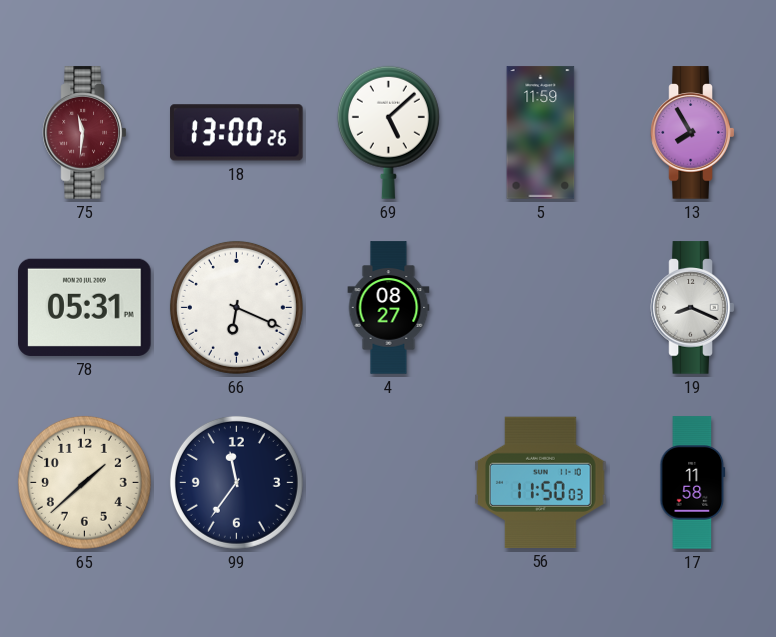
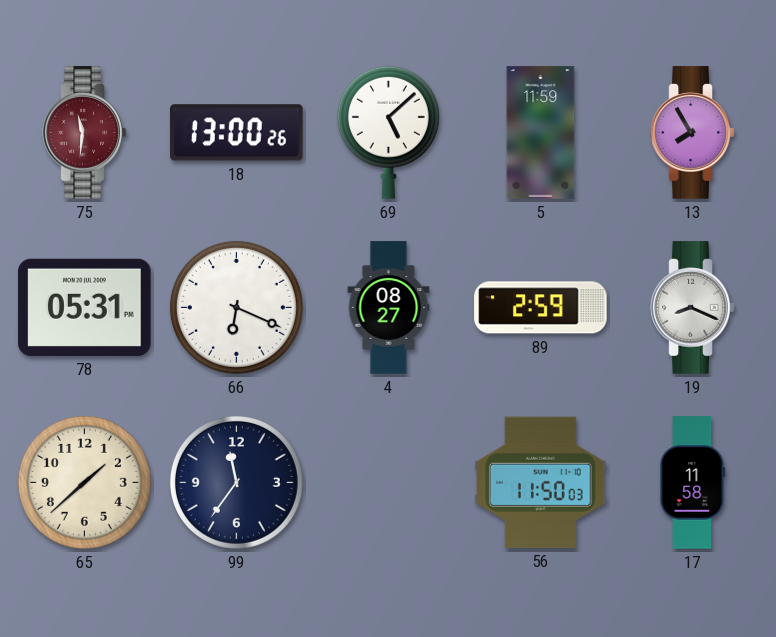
89: none -> 2:59 (541, 308)
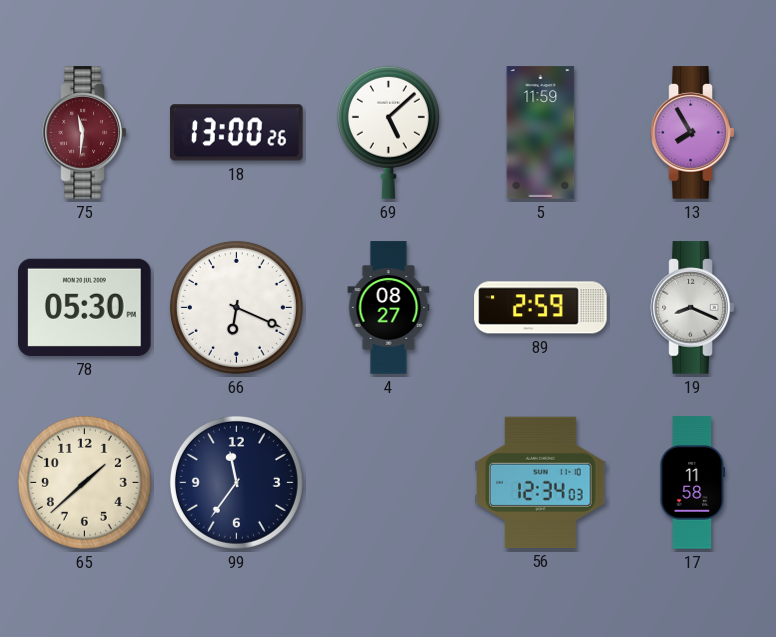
78: 05:31 -> 05:30 (85, 307)
56: 11:50 -> 12:34 (541, 482)
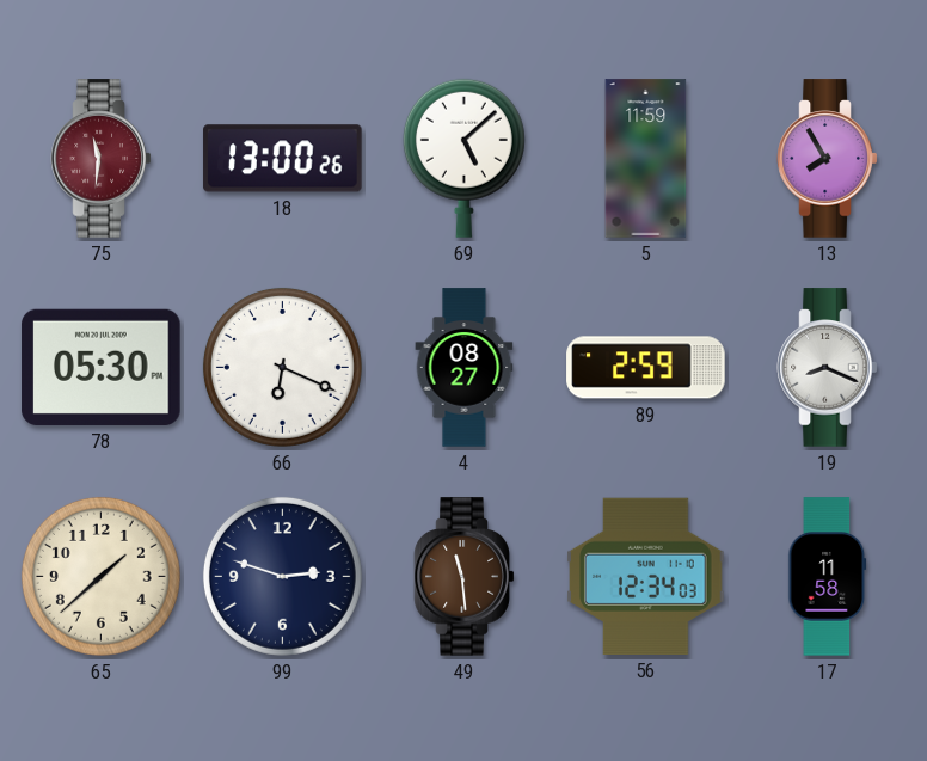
99: 11:36 -> 2:48 (282, 576)
49: none -> 11:29 (465, 577)
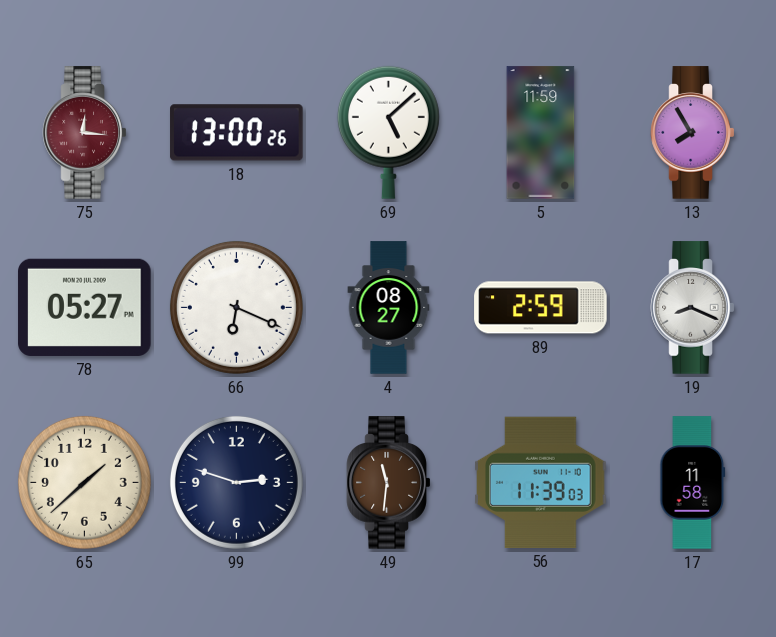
75: 11:31 -> 12:16 (85, 133)
78: 05:30 -> 05:27 (85, 307)
49: 11:29 -> 11:31 (389, 483)
56: 12:34 -> 11:39 (541, 482)
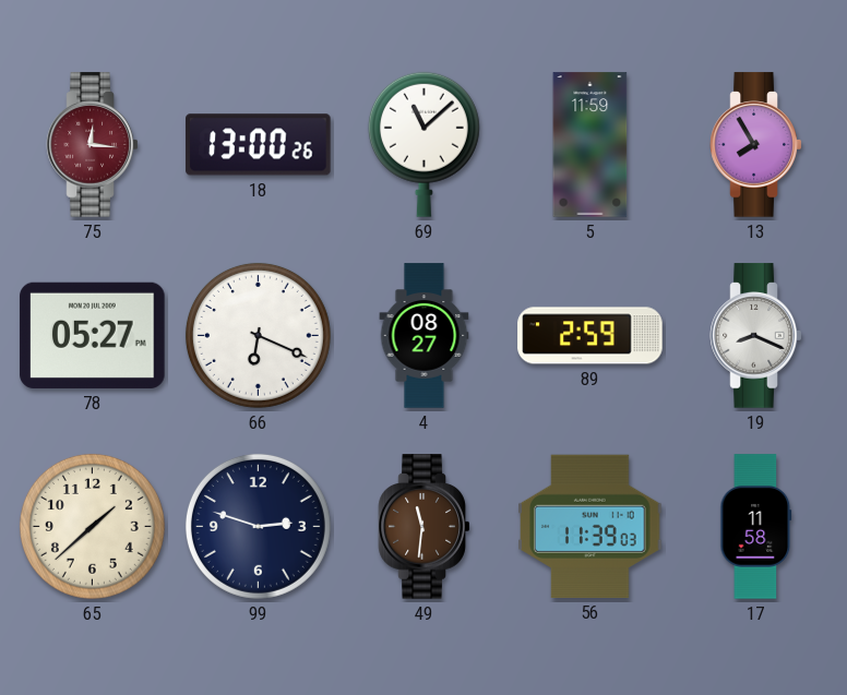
69: 5:08 -> 11:08 (423, 144)
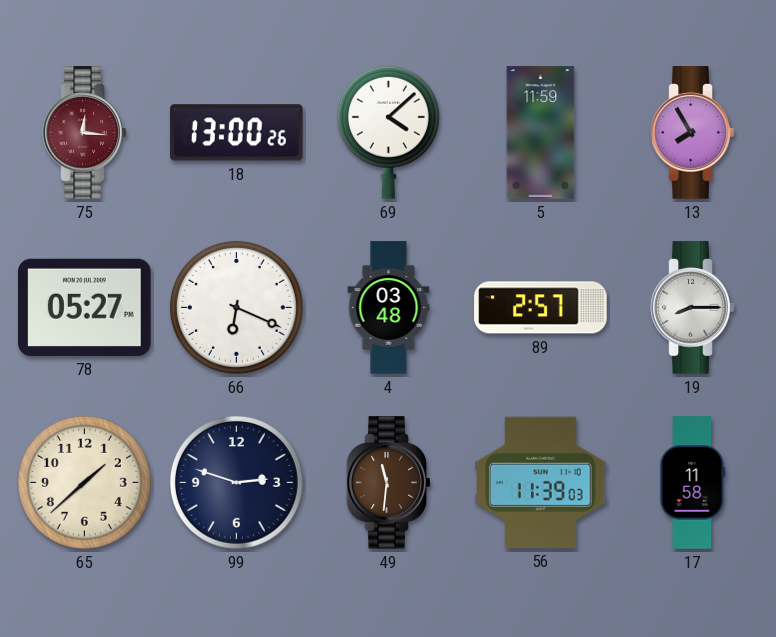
69: 11:08 -> 4:08 (388, 132)
4: 08:27 -> 03:48 (389, 308)
89: 2:59 -> 2:57 (541, 308)
19: 8:19 -> 8:15 (693, 308)
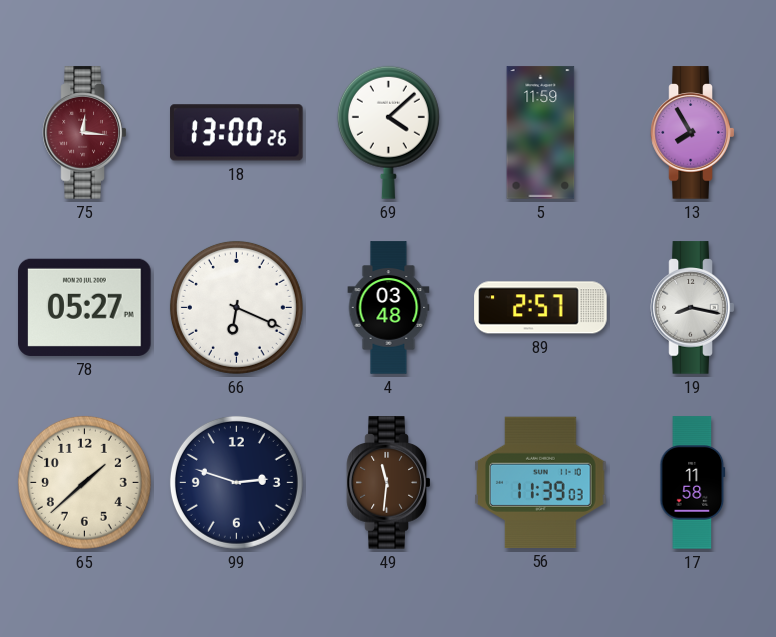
19: 8:15 -> 8:17 (693, 308)
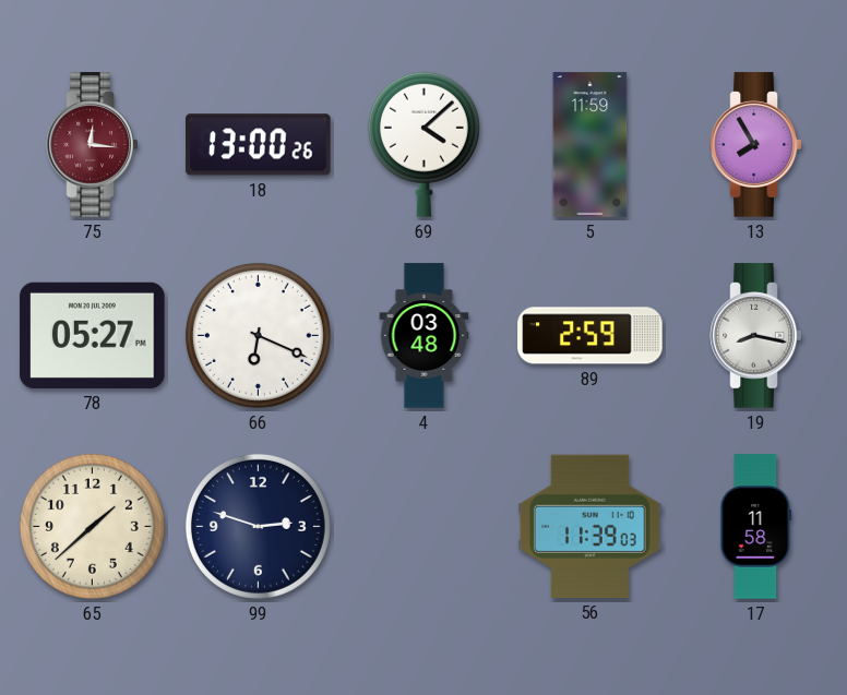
89: 2:57 -> 2:59 (590, 336)
49: 11:31 -> none (389, 483)
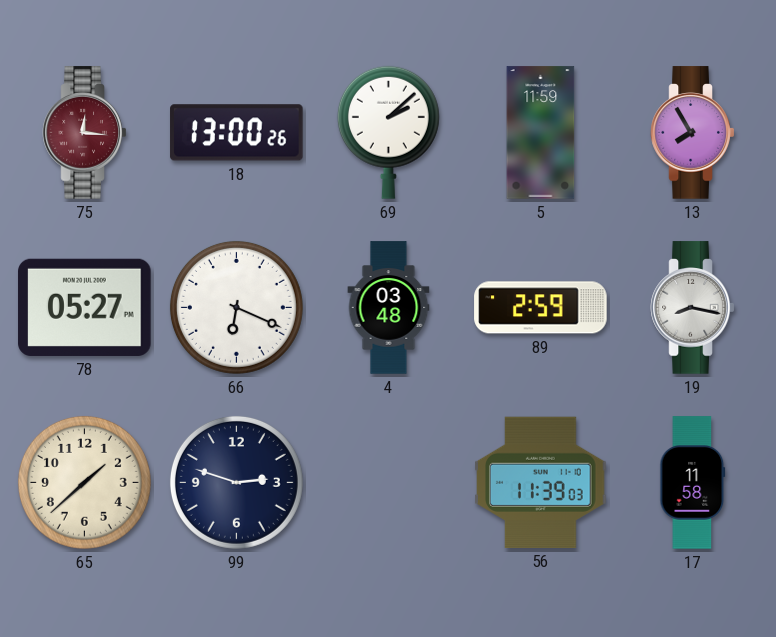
69: 4:08 -> 2:08 (388, 132)
